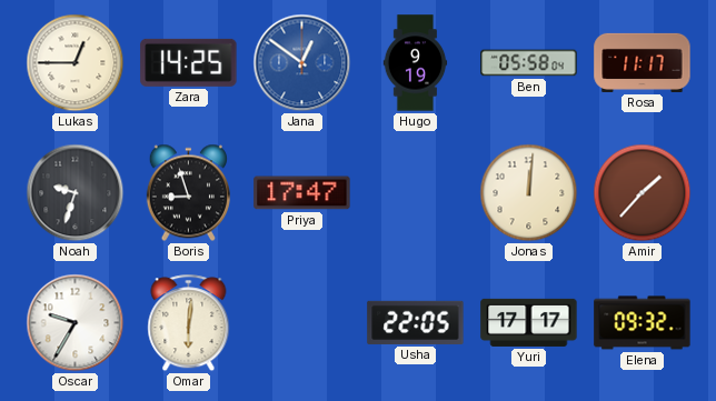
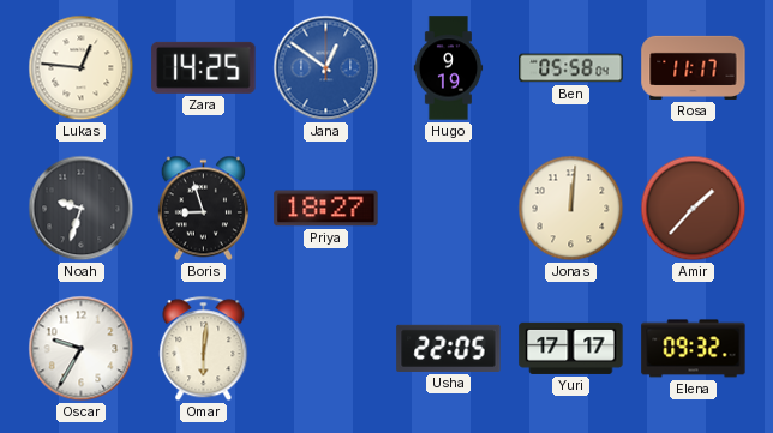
Lukas: 12:45 -> 12:46 (82, 68)
Priya: 17:47 -> 18:27 (326, 209)
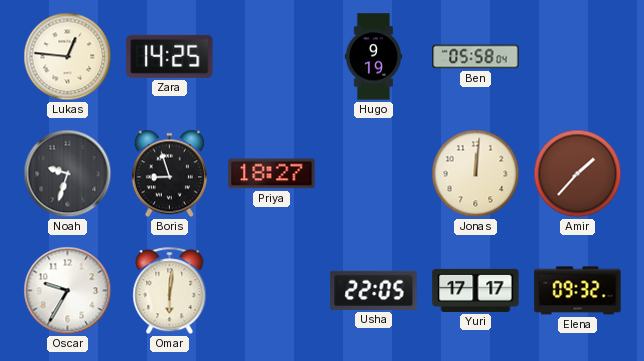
Jana: 12:51 -> none (326, 68)
Rosa: 11:17 -> none (694, 67)
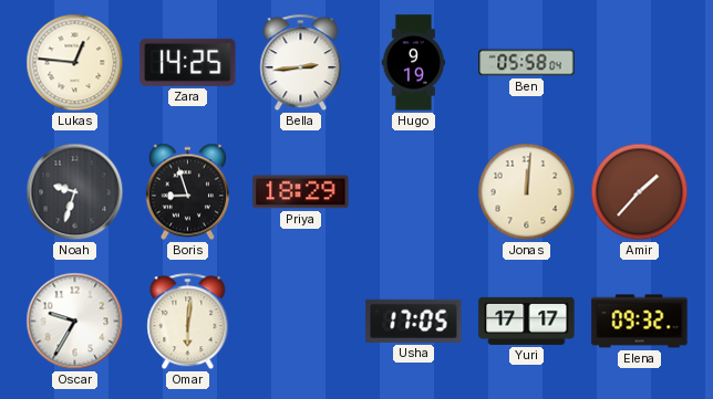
Bella: none -> 2:44 (301, 63)
Priya: 18:27 -> 18:29 (301, 192)
Usha: 22:05 -> 17:05 (414, 321)
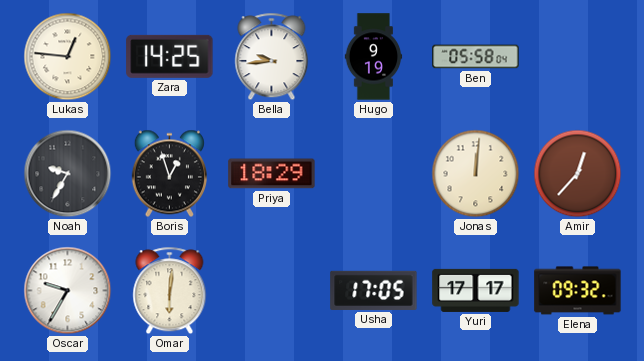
Bella: 2:44 -> 9:44 (272, 57)
Noah: 9:33 -> 9:35 (68, 174)
Boris: 8:57 -> 12:57 (169, 174)
Amir: 1:37 -> 12:37 (578, 174)
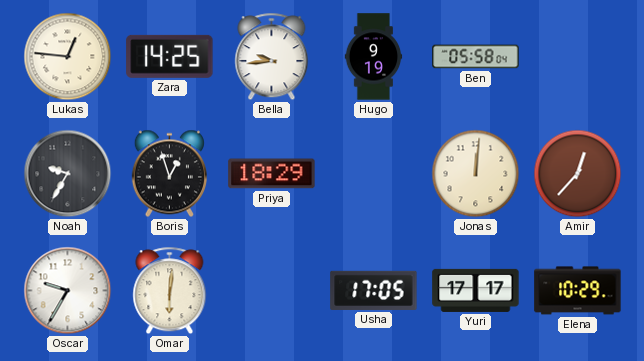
Elena: 09:32 -> 10:29 (578, 291)
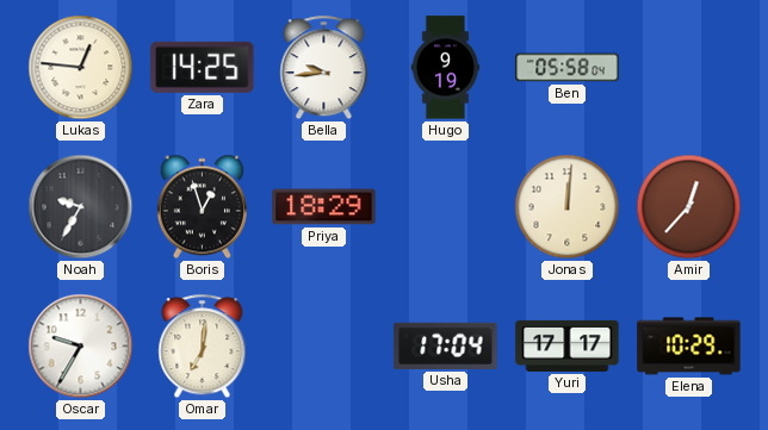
Omar: 6:01 -> 7:01 (203, 347)
Usha: 17:05 -> 17:04 (446, 345)
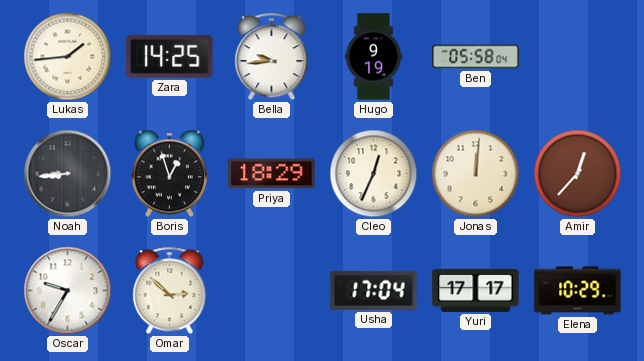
Lukas: 12:46 -> 1:44 (68, 57)
Noah: 9:35 -> 8:44 (68, 174)
Cleo: none -> 12:34 (374, 174)
Omar: 7:01 -> 2:52 (170, 291)
